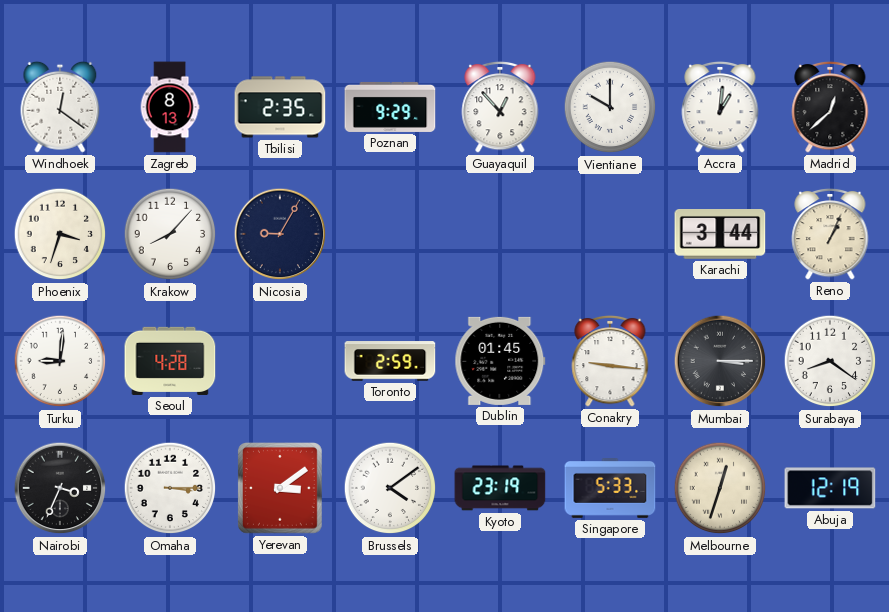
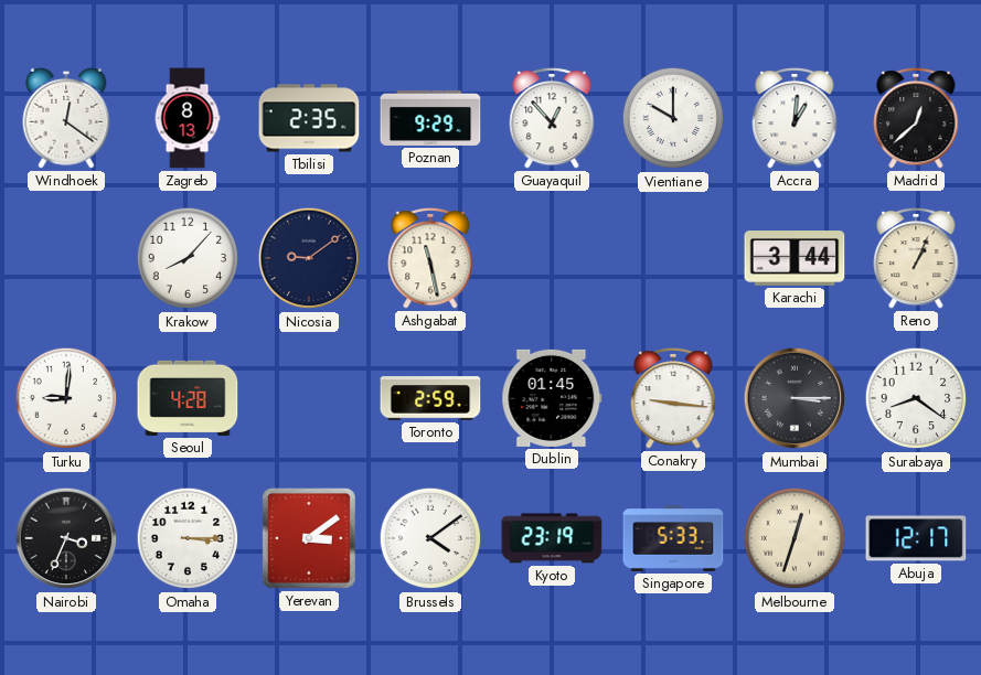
Phoenix: 3:33 -> none (60, 234)
Nicosia: 9:05 -> 9:09 (309, 258)
Ashgabat: none -> 11:28 (430, 258)
Abuja: 12:19 -> 12:17 (916, 538)
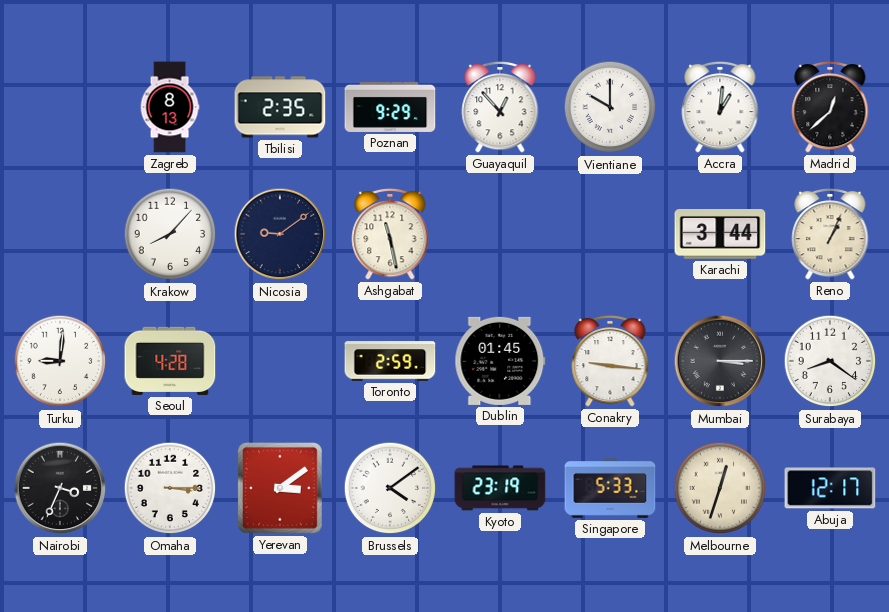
Windhoek: 12:21 -> none (66, 118)
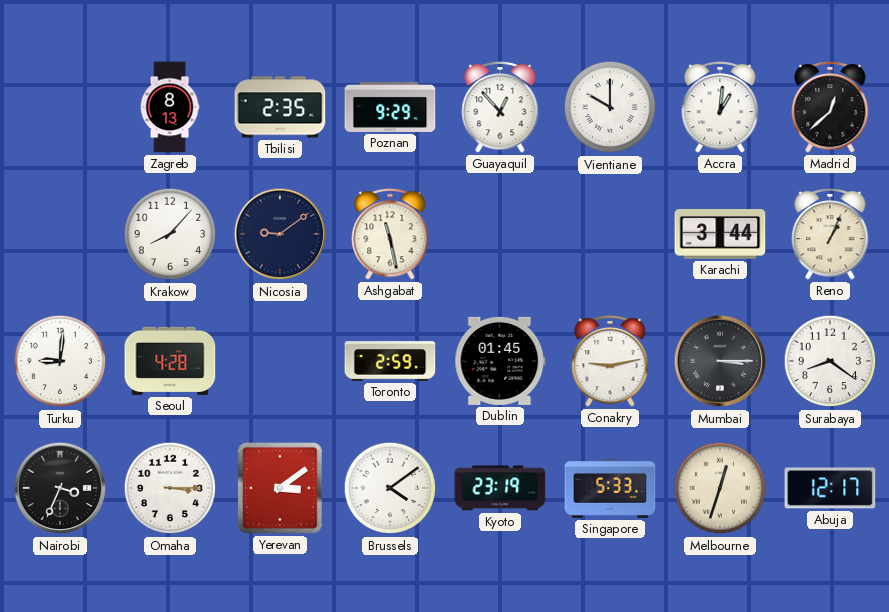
Conakry: 9:16 -> 9:13 (610, 361)
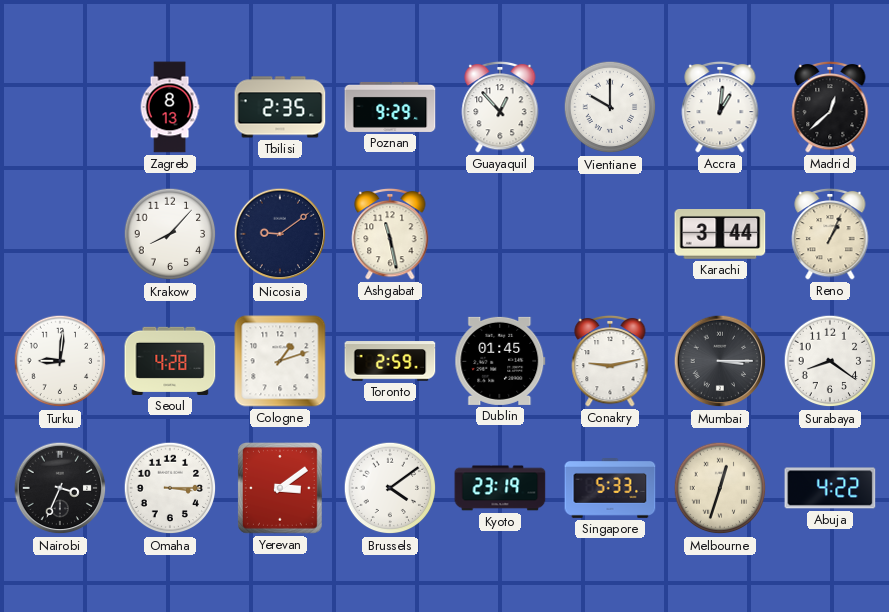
Cologne: none -> 1:12 (280, 361)
Abuja: 12:17 -> 4:22 (830, 488)
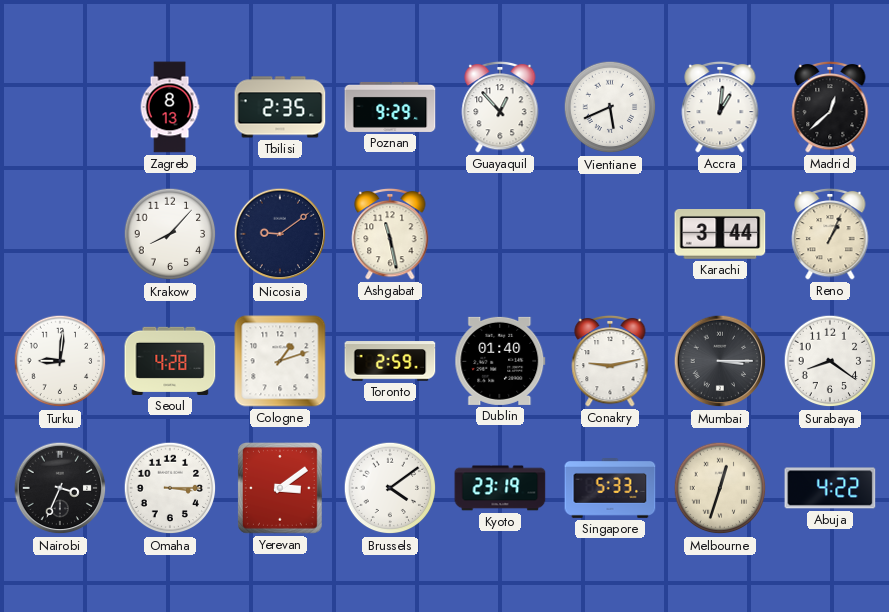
Vientiane: 10:00 -> 5:41 (610, 107)
Dublin: 01:45 -> 01:40 (500, 361)
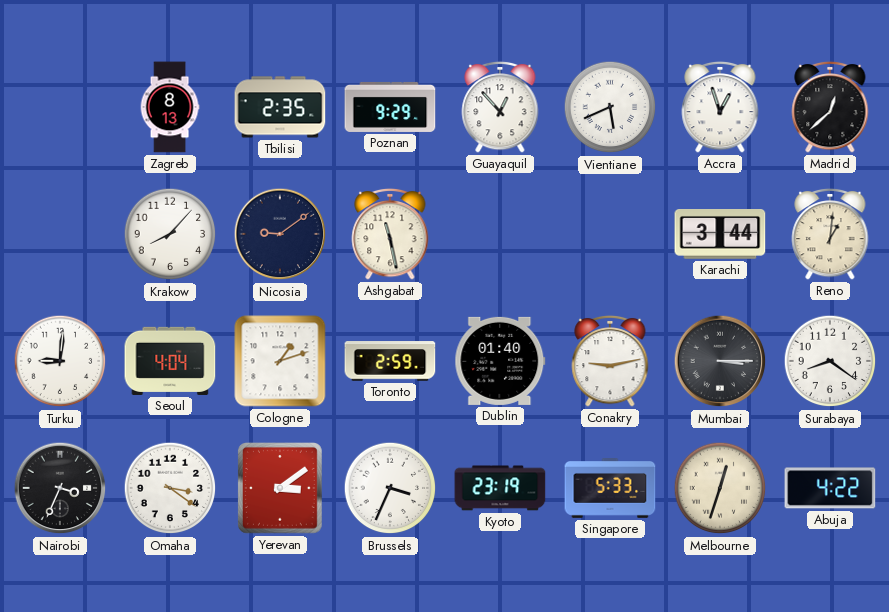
Accra: 1:01 -> 12:57 (720, 107)
Reno: 1:04 -> 1:01 (830, 234)
Seoul: 4:28 -> 4:04 (170, 361)
Omaha: 3:15 -> 3:21 (170, 488)
Brussels: 4:09 -> 3:34 (390, 488)
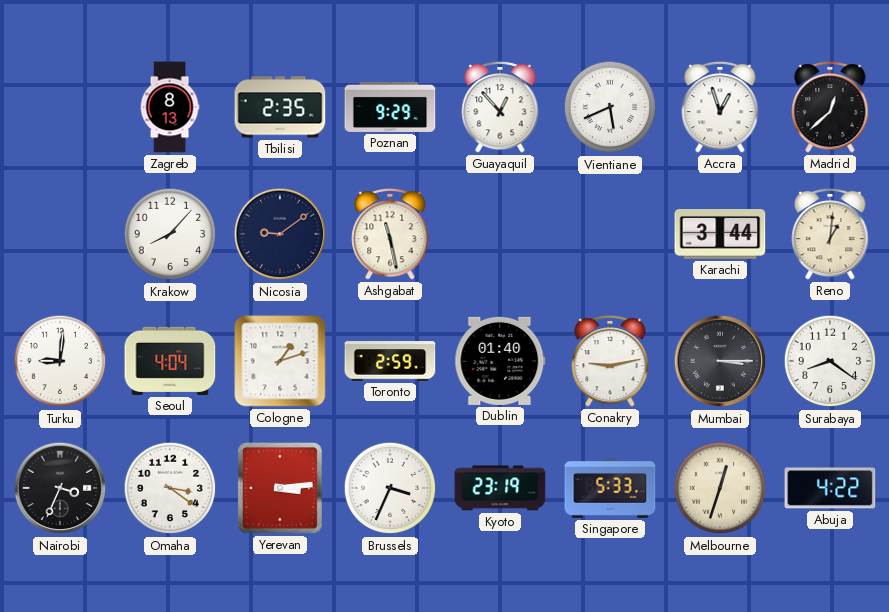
Yerevan: 3:09 -> 3:14 (281, 489)
